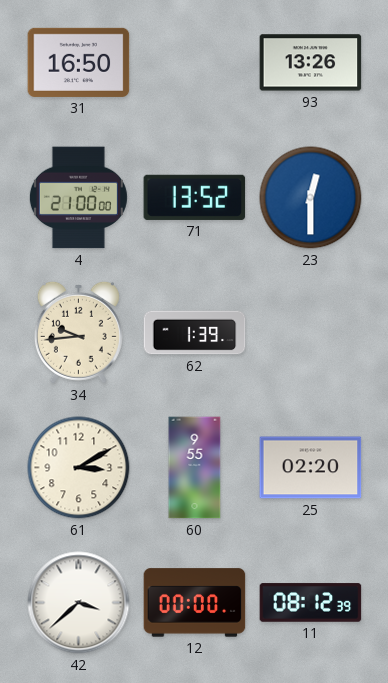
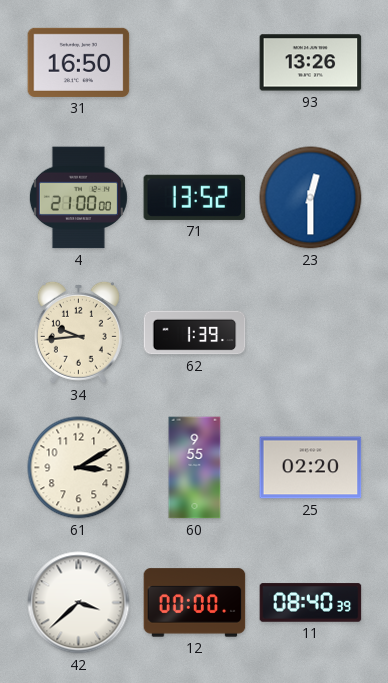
11: 08:12 -> 08:40 (311, 603)
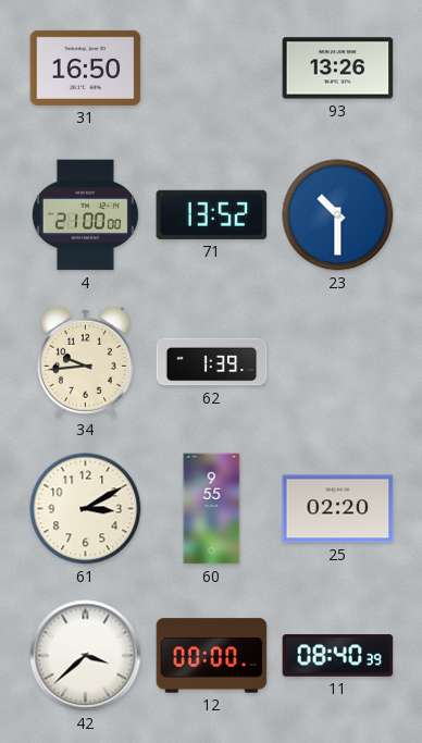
23: 12:30 -> 10:30 (338, 215)
